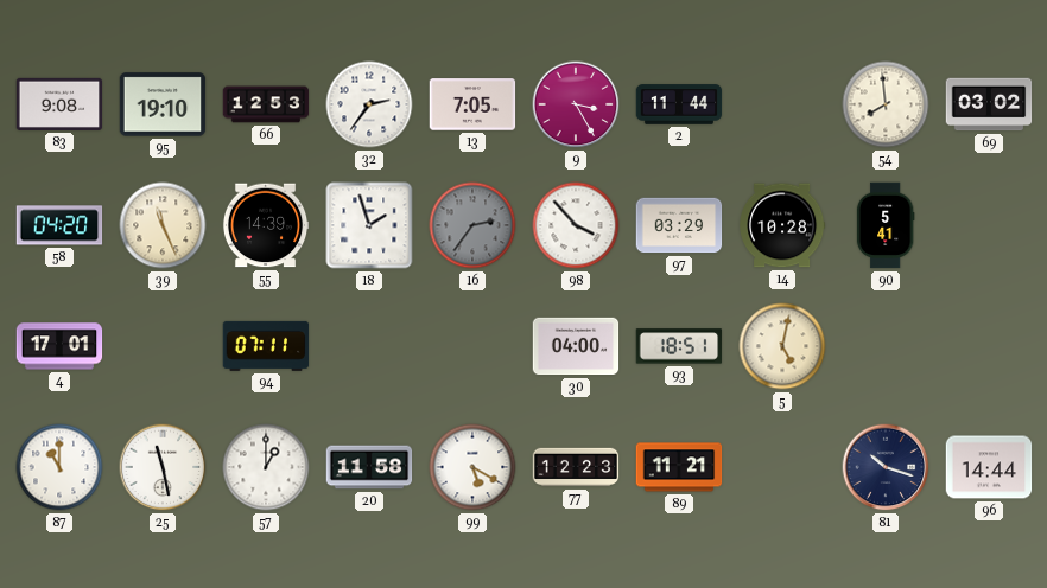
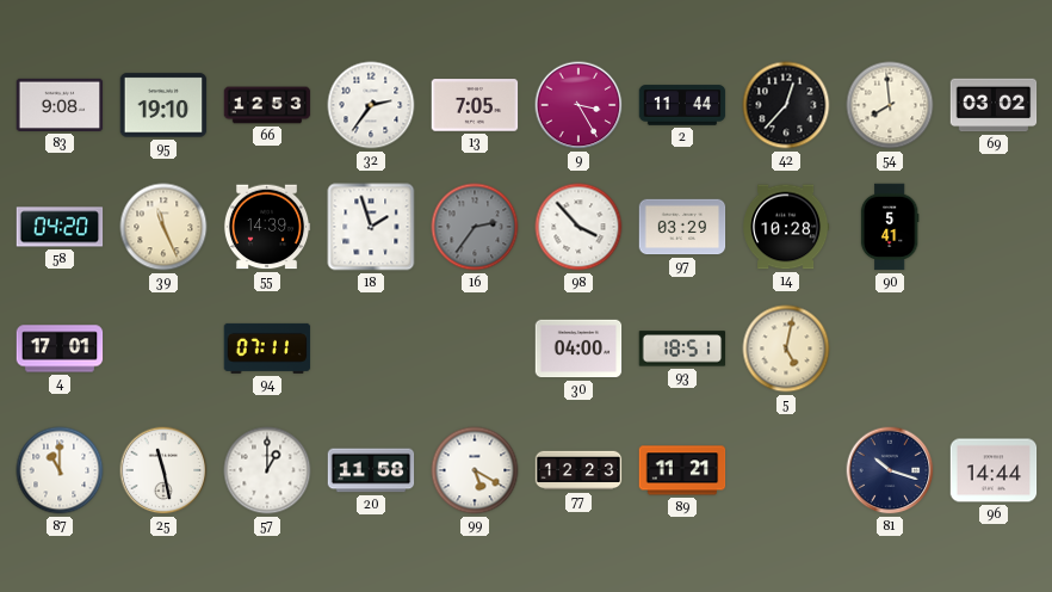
42: none -> 12:37 (786, 105)
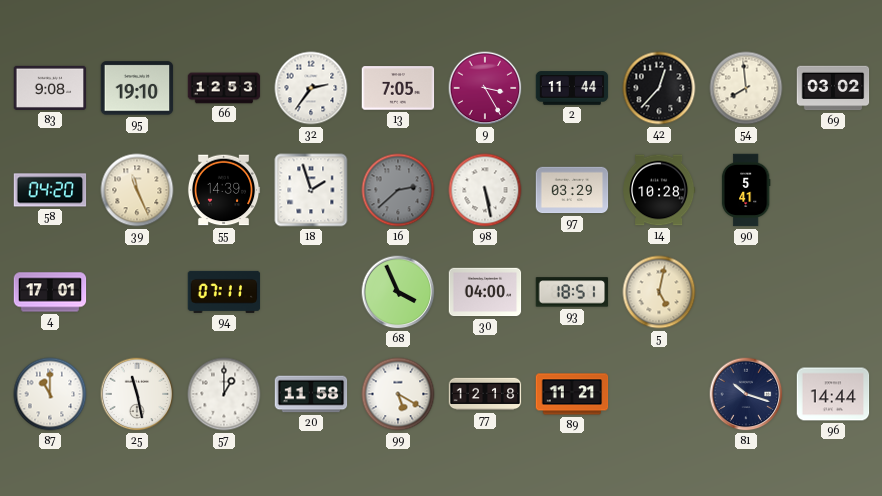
16: 2:36 -> 2:38 (398, 190)
98: 3:53 -> 5:28 (485, 190)
68: none -> 3:56 (398, 292)
77: 12:23 -> 12:18 (485, 394)
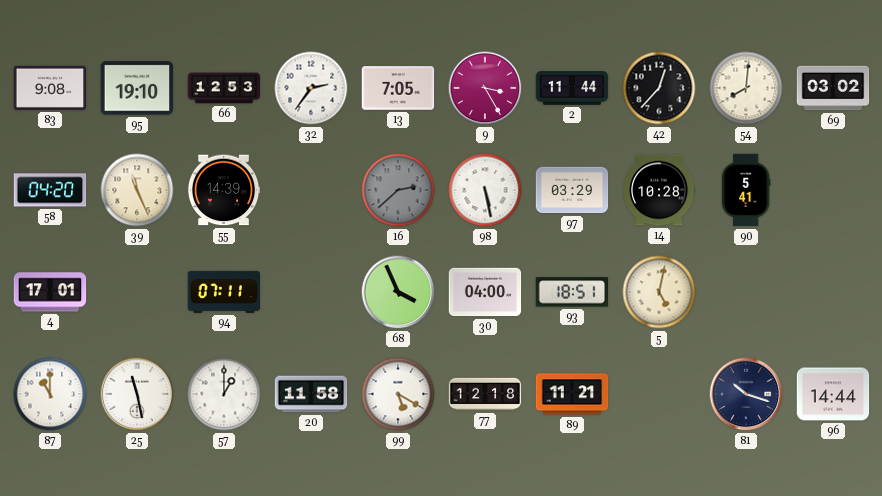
54: 7:59 -> 8:01 (746, 88)
18: 1:57 -> none (311, 190)
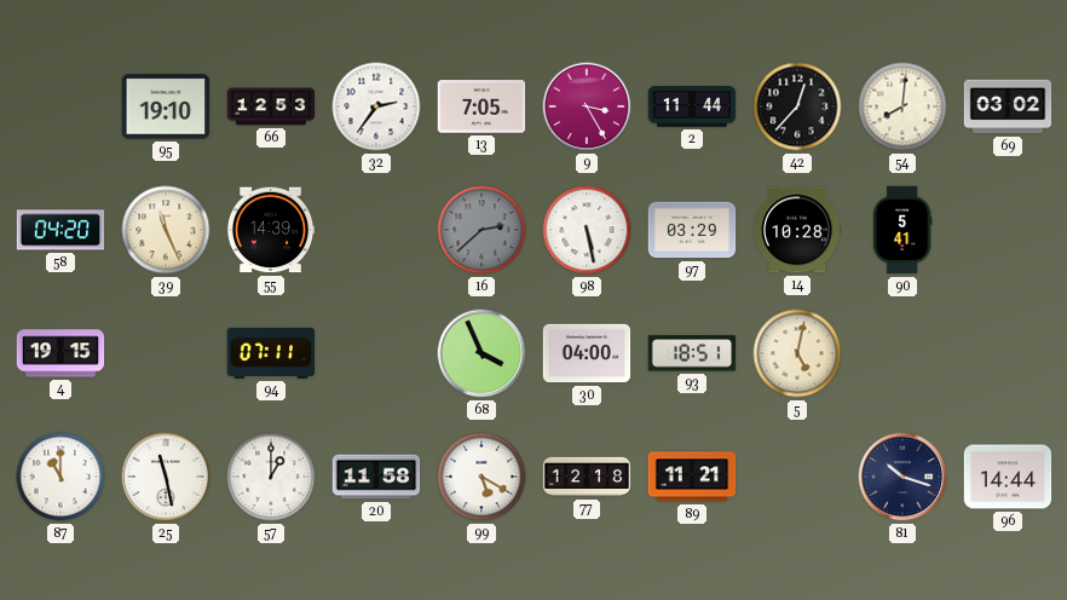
83: 9:08 -> none (50, 88)
4: 17:01 -> 19:15 (60, 353)
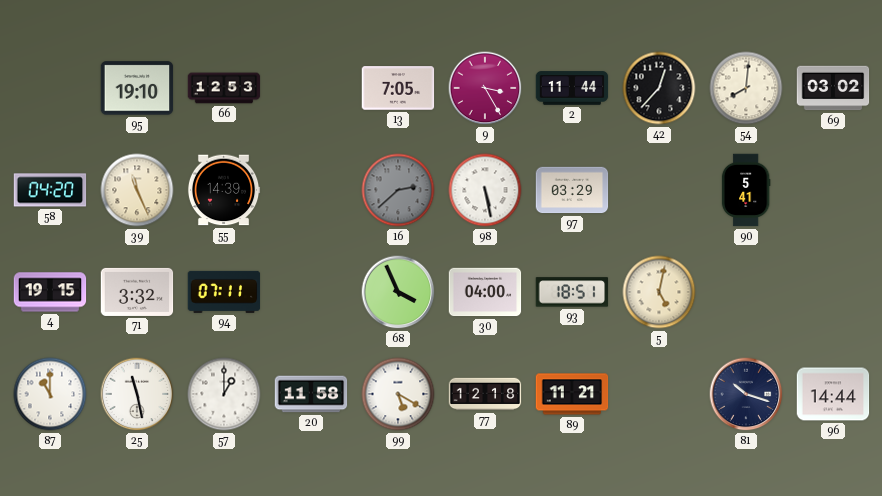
32: 2:36 -> none (376, 106)
14: 10:28 -> none (797, 230)
71: none -> 3:32 (137, 292)
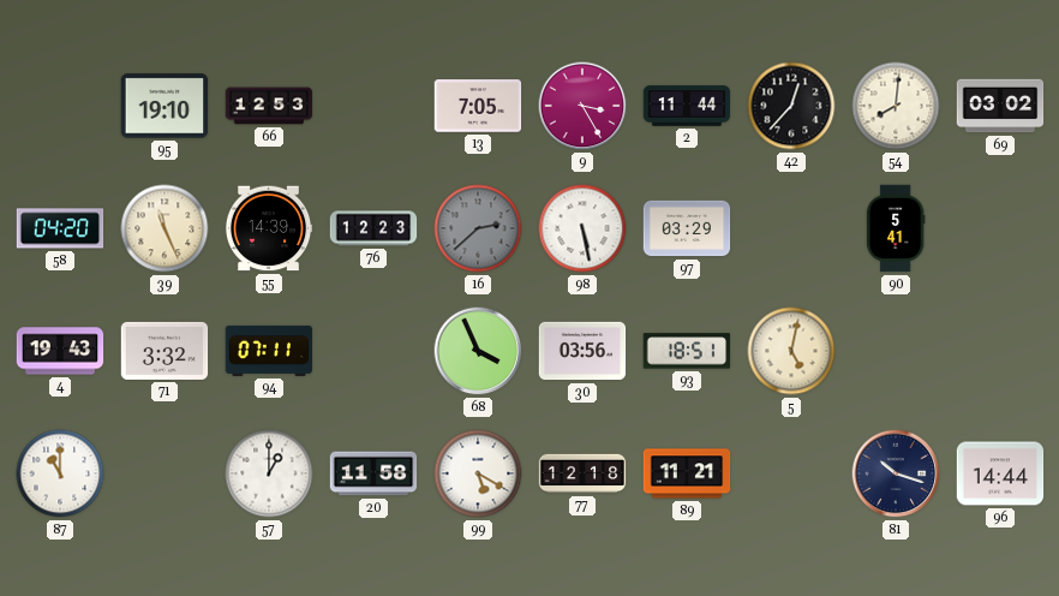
76: none -> 12:23 (373, 228)
4: 19:15 -> 19:43 (60, 351)
30: 04:00 -> 03:56 (582, 351)
25: 11:28 -> none (137, 394)
